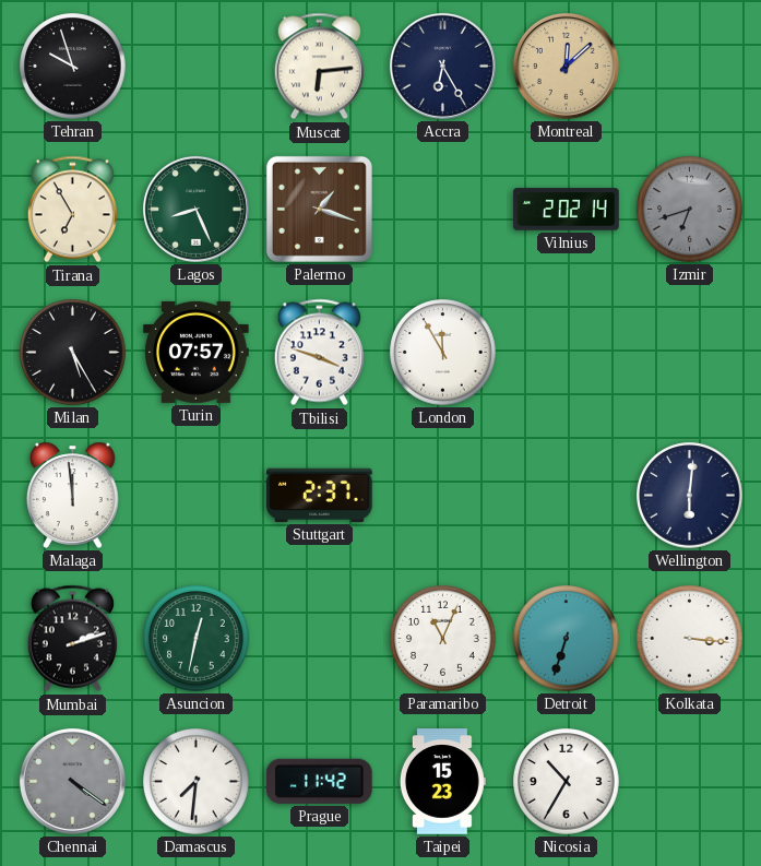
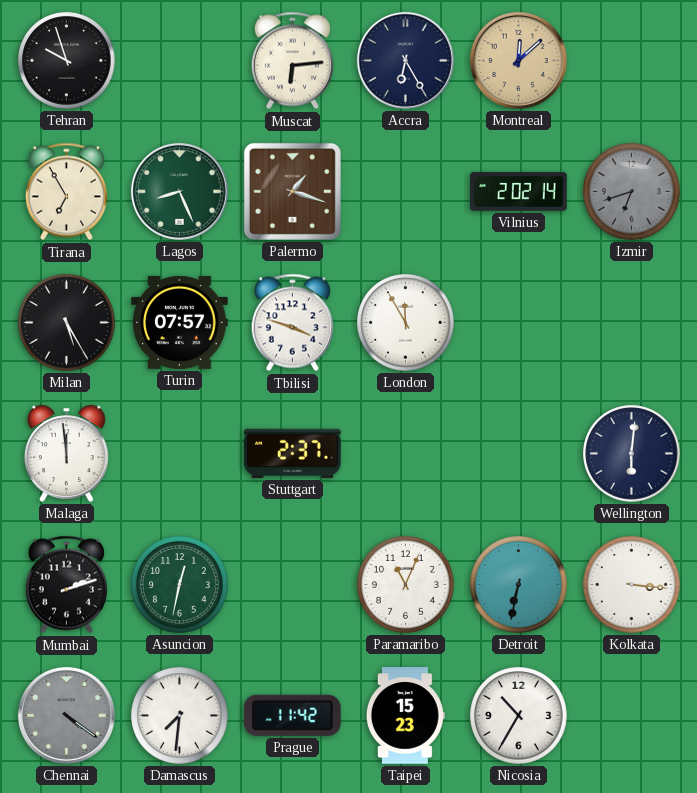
Detroit: 6:33 -> 6:32 (519, 585)
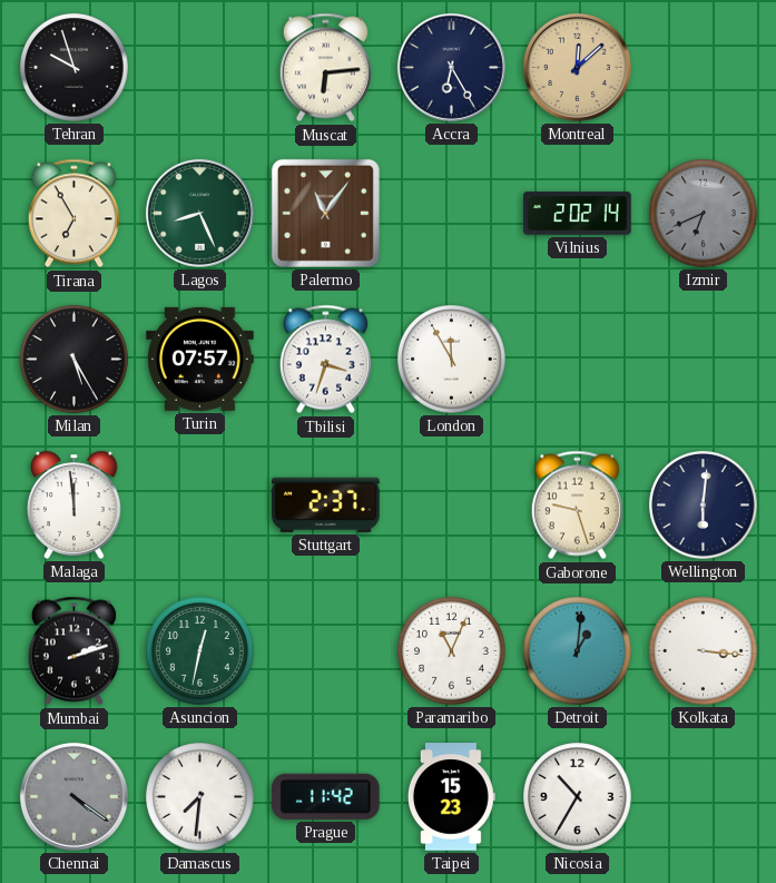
Palermo: 1:18 -> 11:06 (325, 213)
Izmir: 6:42 -> 6:41 (704, 214)
Tbilisi: 3:48 -> 3:33 (325, 360)
Gaborone: none -> 9:27 (577, 506)
Detroit: 6:32 -> 1:01 (578, 651)
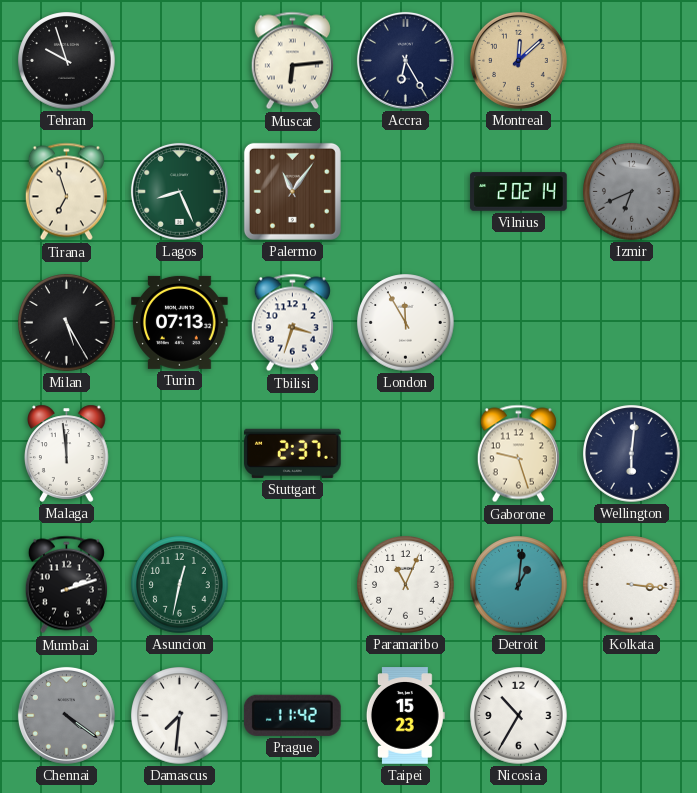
Tirana: 6:55 -> 6:57 (66, 192)
Turin: 07:57 -> 07:13 (180, 322)
